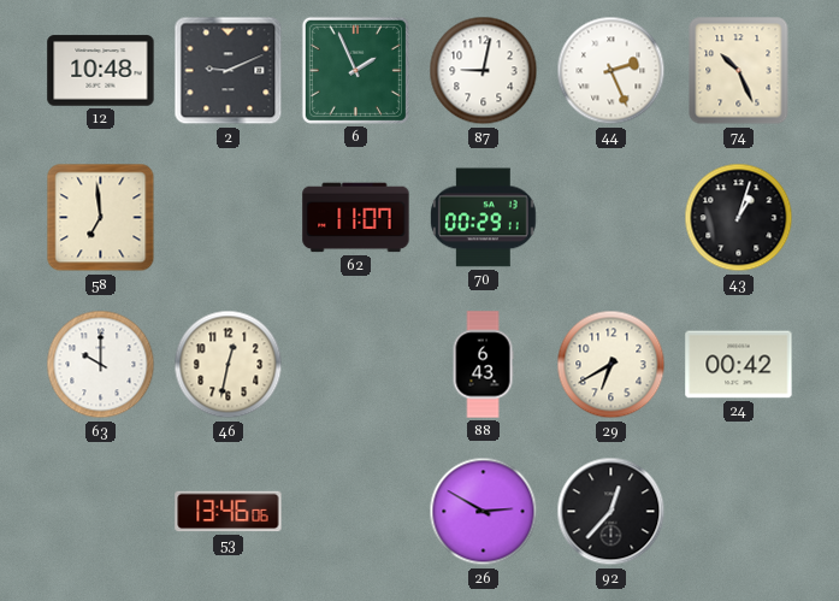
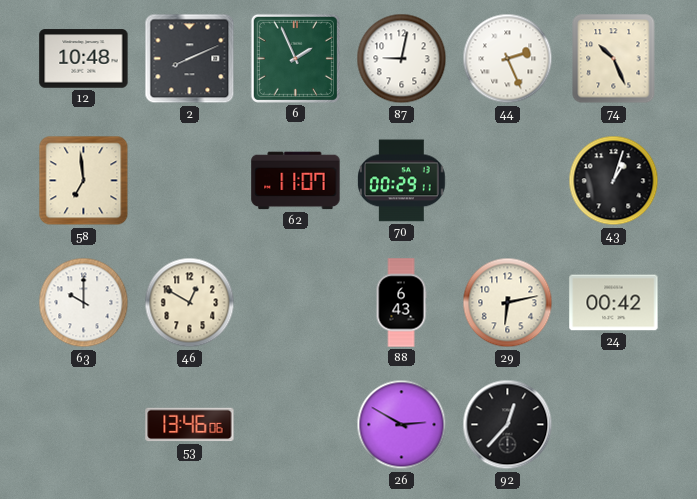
2: 9:11 -> 8:11 (190, 59)
46: 12:32 -> 12:50 (190, 303)
29: 6:40 -> 6:13 (508, 303)
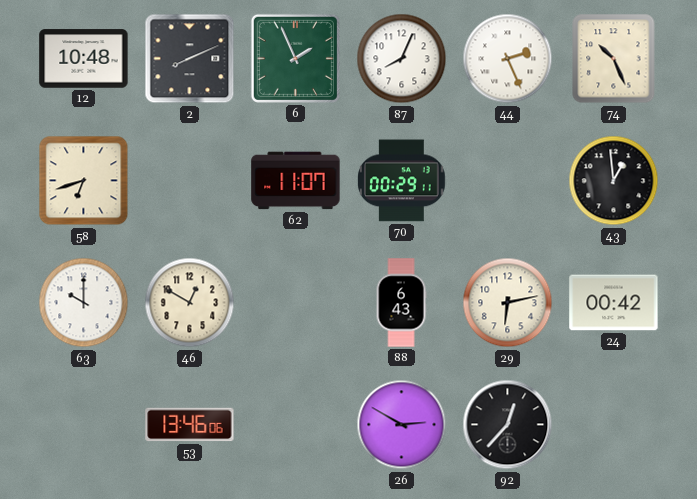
87: 9:02 -> 8:04 (402, 59)
58: 6:59 -> 6:42 (84, 181)
43: 1:03 -> 12:59 (614, 181)
